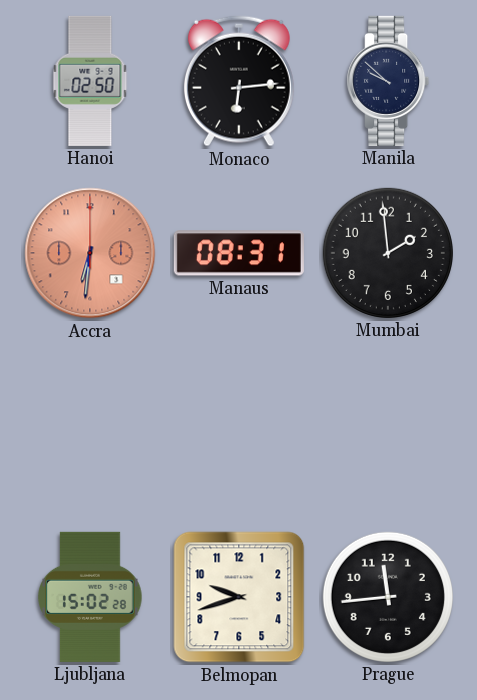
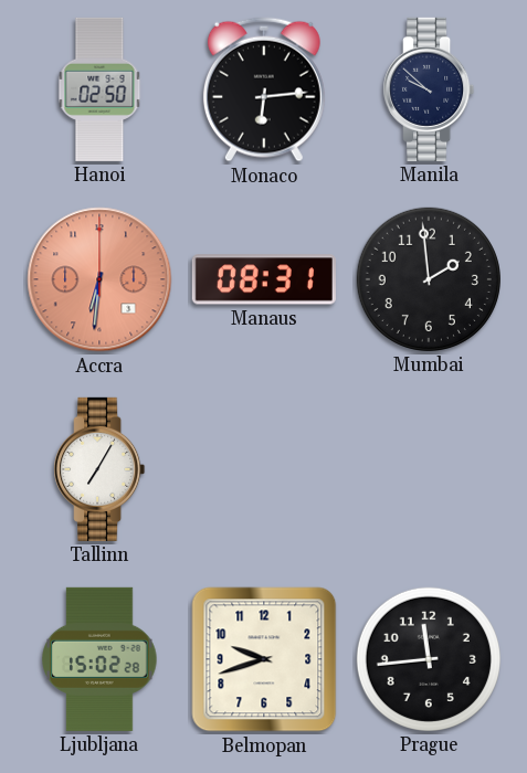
Tallinn: none -> 7:05 (99, 469)
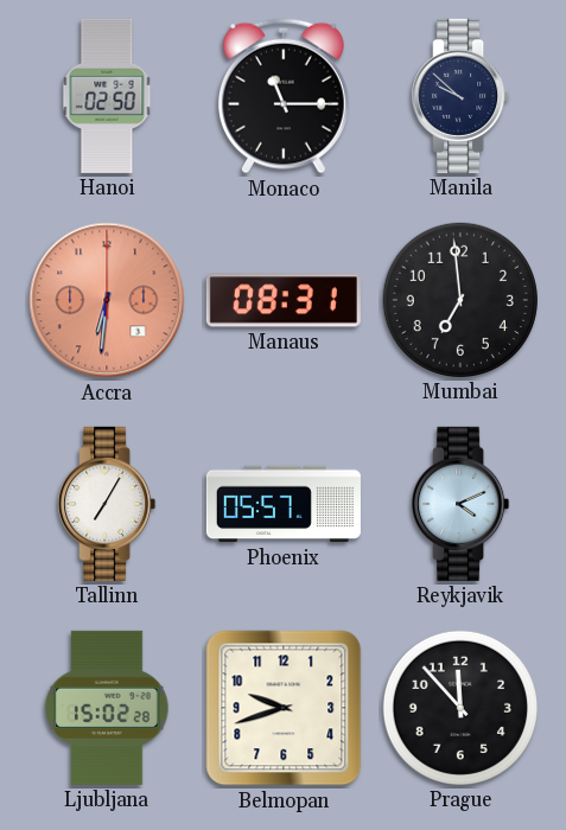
Monaco: 6:14 -> 11:15 (284, 96)
Mumbai: 1:59 -> 6:59 (460, 300)
Phoenix: none -> 05:57 (284, 504)
Reykjavik: none -> 4:11 (460, 504)
Prague: 11:44 -> 11:53 (460, 708)
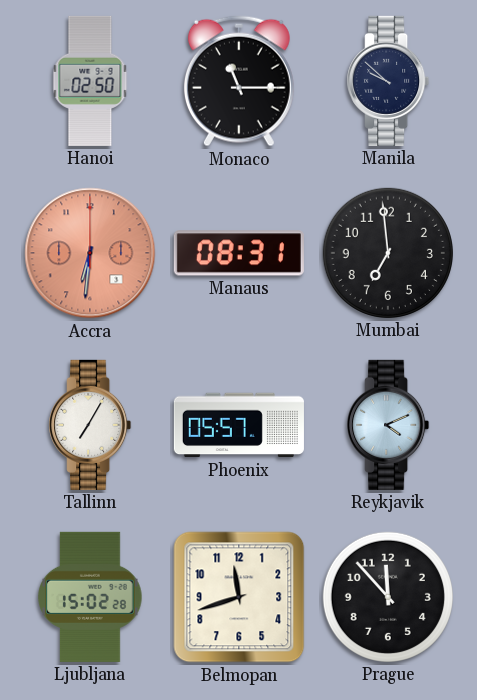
Belmopan: 9:42 -> 11:42 (239, 597)
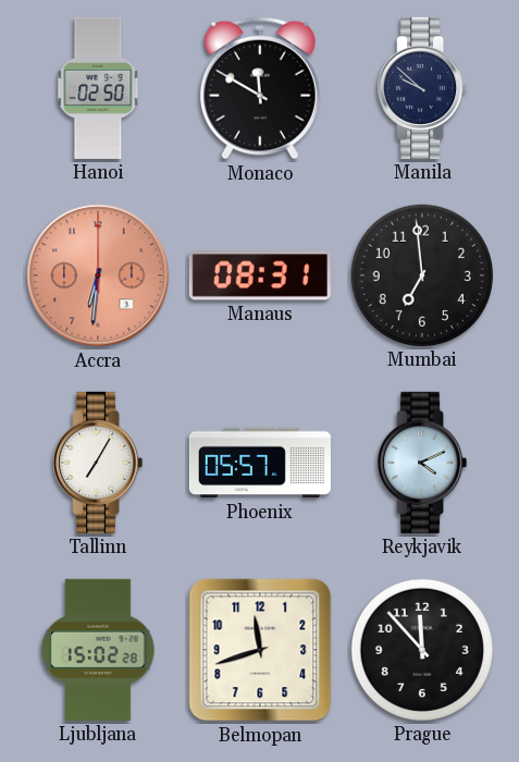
Monaco: 11:15 -> 11:50 (260, 88)
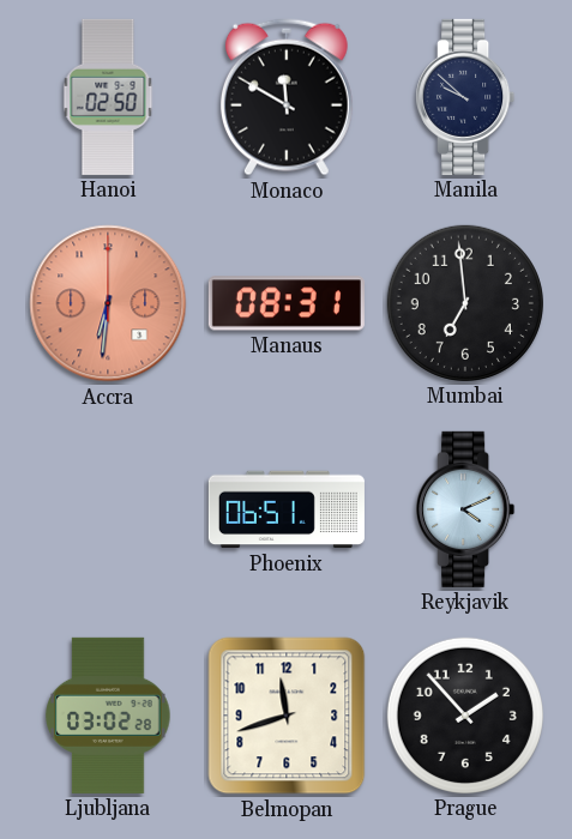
Tallinn: 7:05 -> none (98, 463)
Phoenix: 05:57 -> 06:51 (287, 509)
Ljubljana: 15:02 -> 03:02 (108, 716)
Prague: 11:53 -> 1:53 (465, 716)
